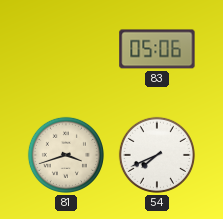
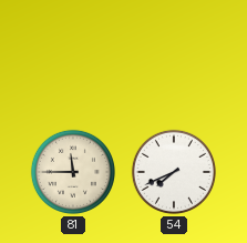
83: 05:06 -> none (157, 49)
81: 3:42 -> 11:45 (73, 172)
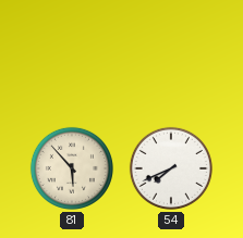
81: 11:45 -> 5:53 (72, 168)
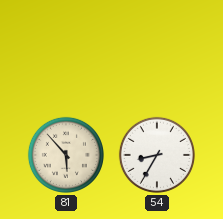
54: 7:41 -> 8:35 (157, 155)
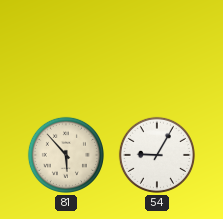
54: 8:35 -> 9:05 (157, 155)
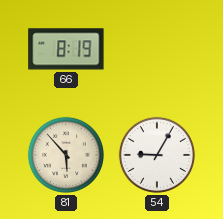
66: none -> 8:19 (66, 49)
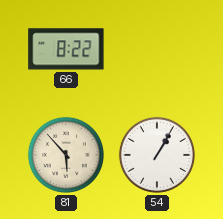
66: 8:19 -> 8:22 (66, 49)
54: 9:05 -> 1:05 (157, 155)
